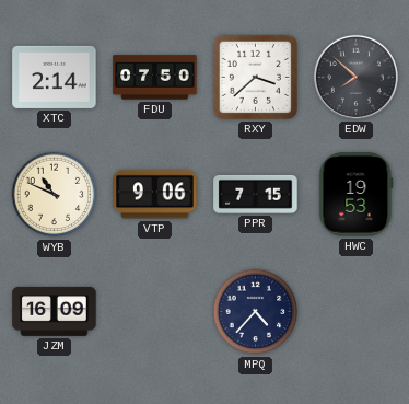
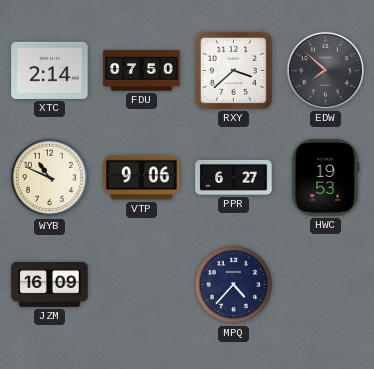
PPR: 7:15 -> 6:27 (234, 177)
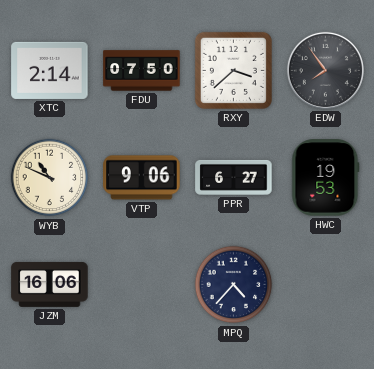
EDW: 7:52 -> 7:54 (325, 70)
JZM: 16:09 -> 16:06 (50, 285)
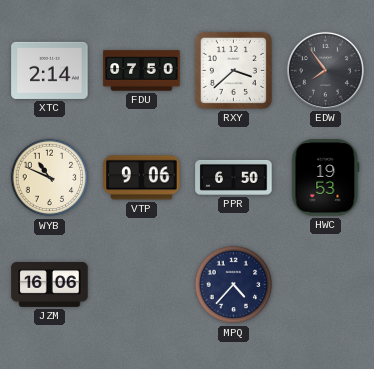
PPR: 6:27 -> 6:50 (234, 177)
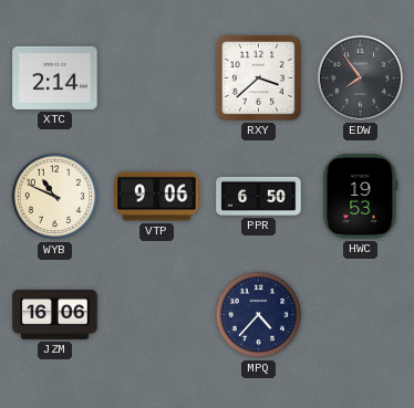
FDU: 07:50 -> none (142, 71)
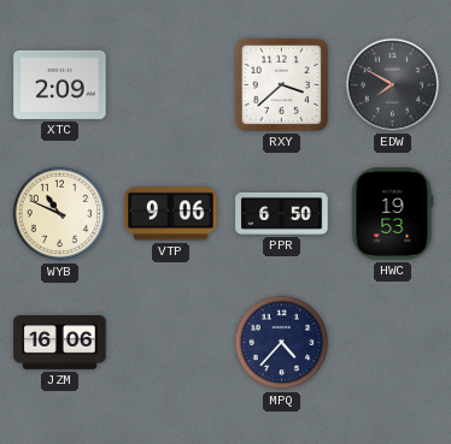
XTC: 2:14 -> 2:09 (60, 84)
EDW: 7:54 -> 7:50 (392, 84)
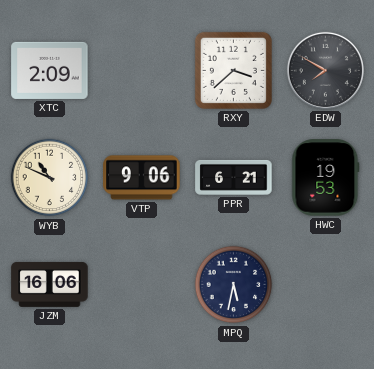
PPR: 6:50 -> 6:21 (234, 177)
MPQ: 4:37 -> 5:32 (234, 285)
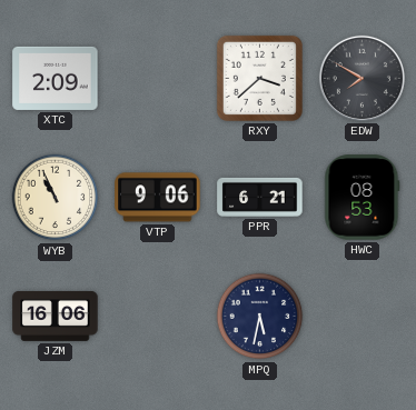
WYB: 10:49 -> 10:56 (56, 198)
HWC: 19:53 -> 08:53 (363, 198)
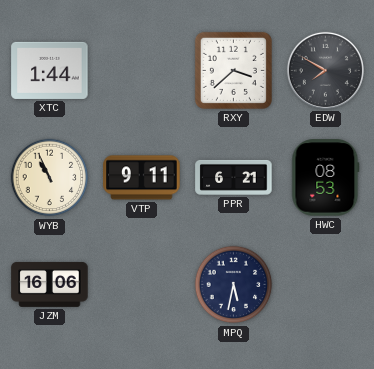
XTC: 2:09 -> 1:44 (50, 70)
VTP: 9:06 -> 9:11 (142, 178)
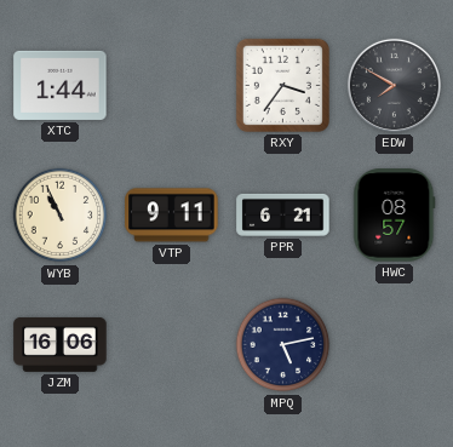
RXY: 3:38 -> 3:36 (282, 85)
HWC: 08:53 -> 08:57 (395, 216)
MPQ: 5:32 -> 5:13 (283, 345)
